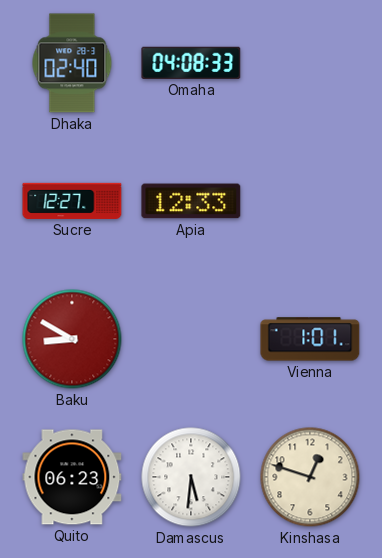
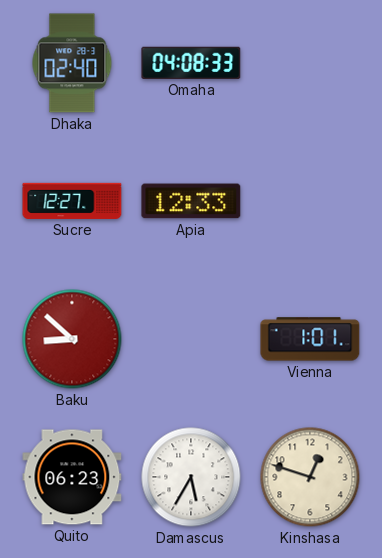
Baku: 8:50 -> 8:52 (72, 339)
Damascus: 5:31 -> 5:35 (191, 477)
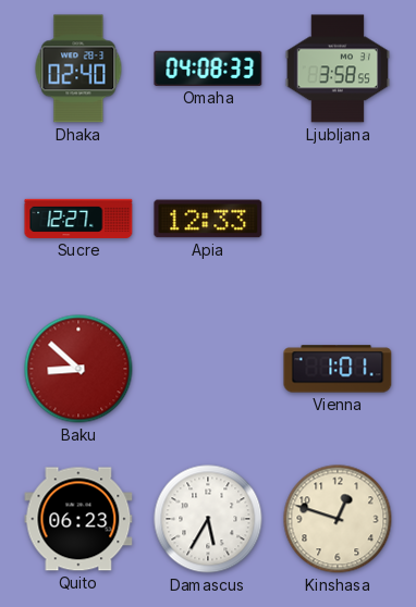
Ljubljana: none -> 3:58 (338, 69)
